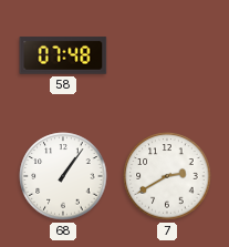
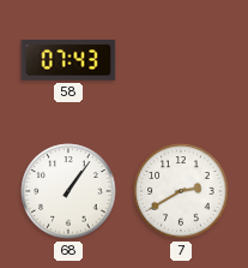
58: 07:48 -> 07:43 (68, 60)
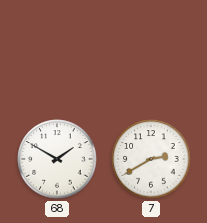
58: 07:43 -> none (68, 60)
68: 1:06 -> 1:50 (57, 159)
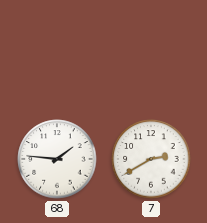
68: 1:50 -> 1:46 (57, 159)
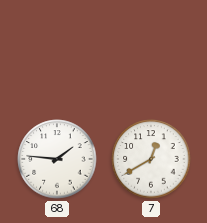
7: 2:40 -> 12:40 (151, 159)
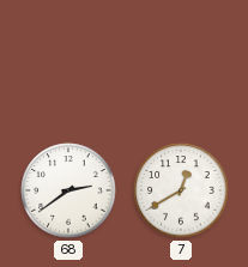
68: 1:46 -> 2:39 (68, 190)
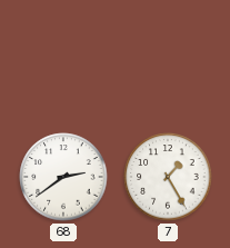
7: 12:40 -> 1:25 (168, 177)
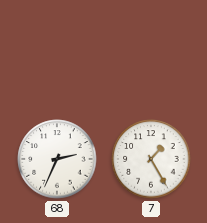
68: 2:39 -> 2:34 (57, 159)
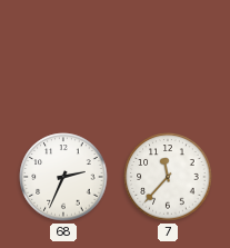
7: 1:25 -> 11:37 (168, 177)
